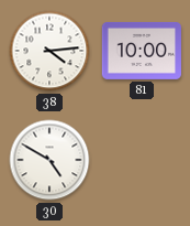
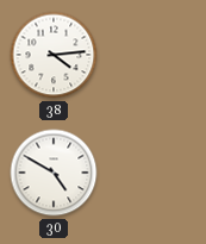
81: 10:00 -> none (141, 51)
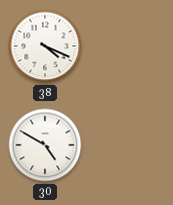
38: 4:14 -> 4:19 (45, 46)
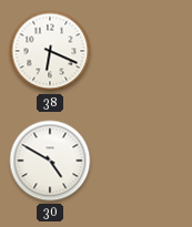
38: 4:19 -> 6:19 (50, 51)
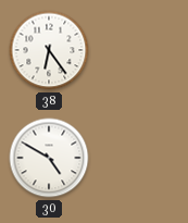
38: 6:19 -> 6:24 (49, 50)
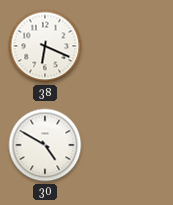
38: 6:24 -> 6:19 (45, 46)
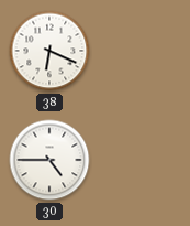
30: 4:50 -> 4:45 (49, 160)
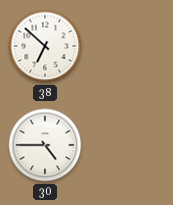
38: 6:19 -> 6:52 (45, 46)
